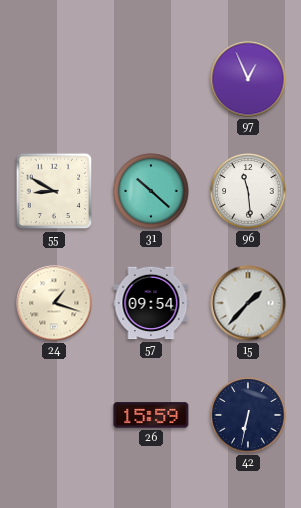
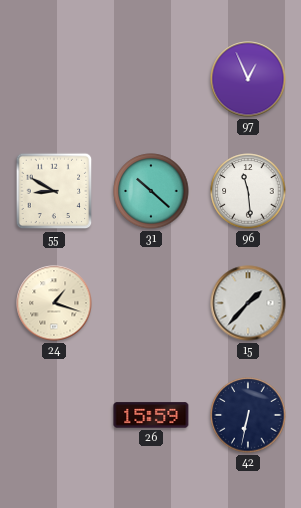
57: 09:54 -> none (151, 303)
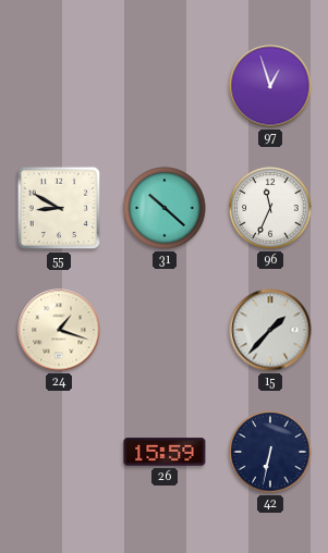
97: 12:56 -> 12:57 (270, 86)
96: 11:29 -> 11:34 (270, 208)
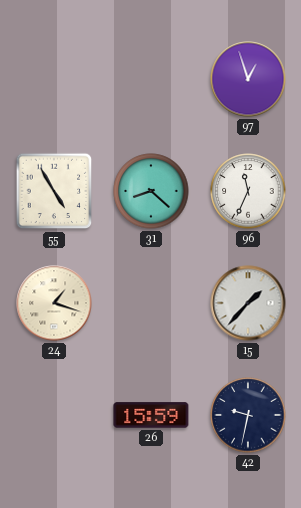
55: 8:50 -> 4:55 (54, 191)
31: 10:22 -> 8:22 (151, 191)
42: 6:32 -> 9:32 (248, 415)
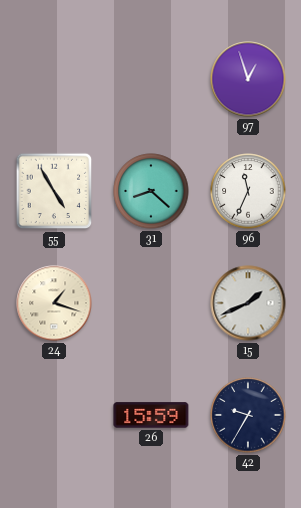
15: 1:37 -> 1:41 (248, 303)
42: 9:32 -> 9:35 (248, 415)
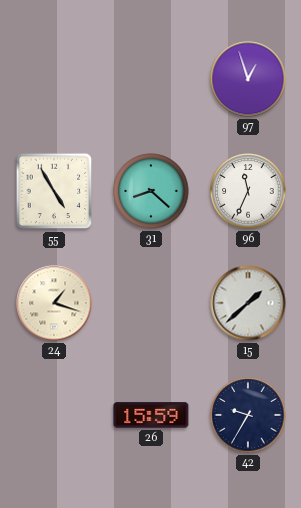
15: 1:41 -> 1:38 (248, 303)
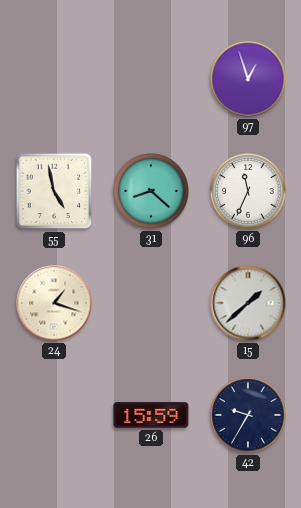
55: 4:55 -> 4:58 (54, 191)
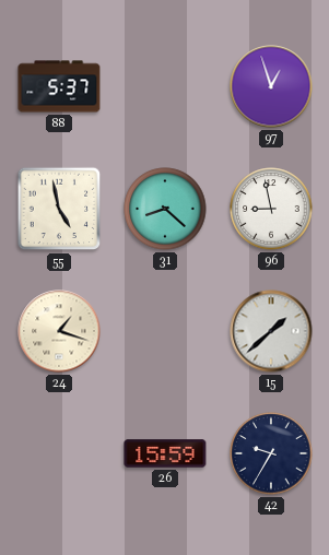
88: none -> 5:37 (59, 86)
96: 11:34 -> 8:58 (271, 209)
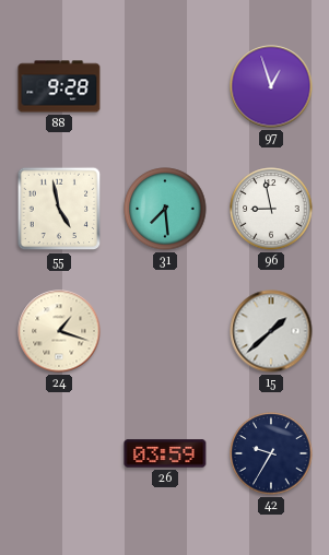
88: 5:37 -> 9:28 (59, 86)
31: 8:22 -> 7:29 (165, 209)
26: 15:59 -> 03:59 (165, 453)
